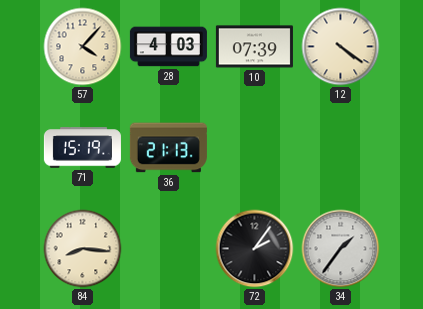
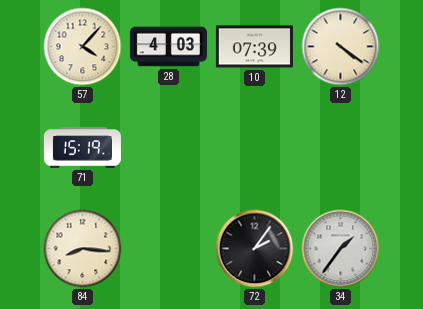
36: 21:13 -> none (168, 148)
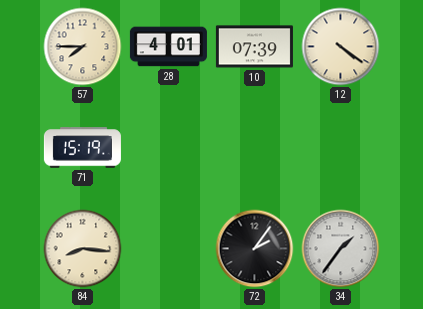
57: 4:07 -> 7:45 (83, 47)
28: 4:03 -> 4:01 (168, 47)
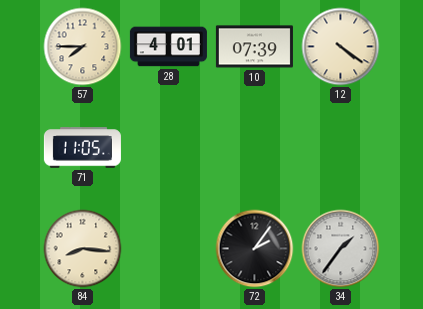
71: 15:19 -> 11:05 (82, 148)
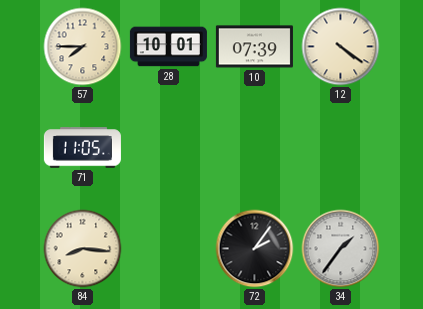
28: 4:01 -> 10:01 (168, 47)
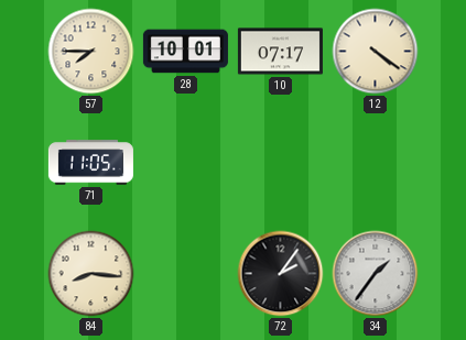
10: 07:39 -> 07:17 (280, 52)
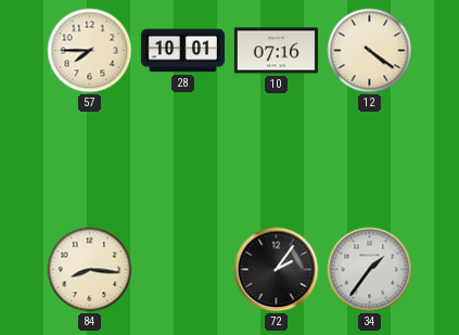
10: 07:17 -> 07:16 (276, 51)
71: 11:05 -> none (90, 163)
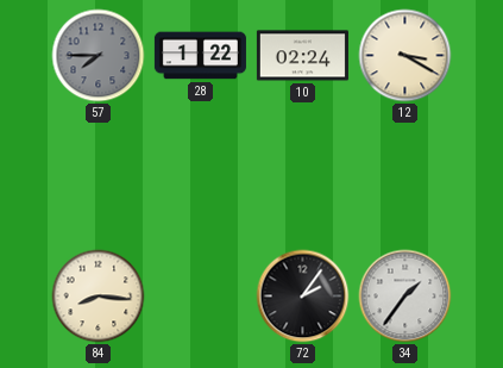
57 dial: cream -> grey (99, 56)
28: 10:01 -> 1:22 (200, 56)
10: 07:16 -> 02:24 (302, 56)
12: 4:21 -> 3:20 (405, 56)
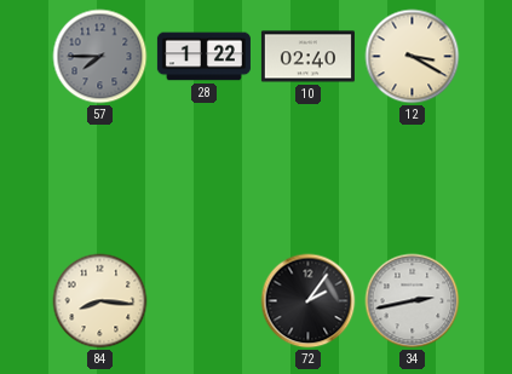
10: 02:24 -> 02:40 (307, 57)
34: 1:36 -> 2:43 (413, 301)
